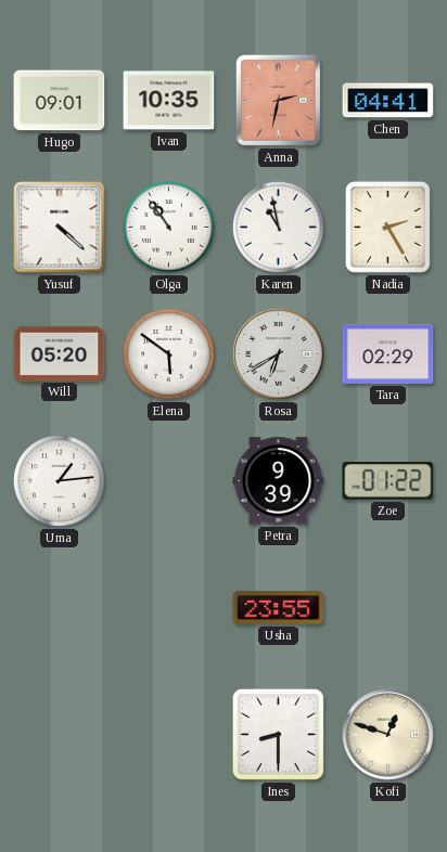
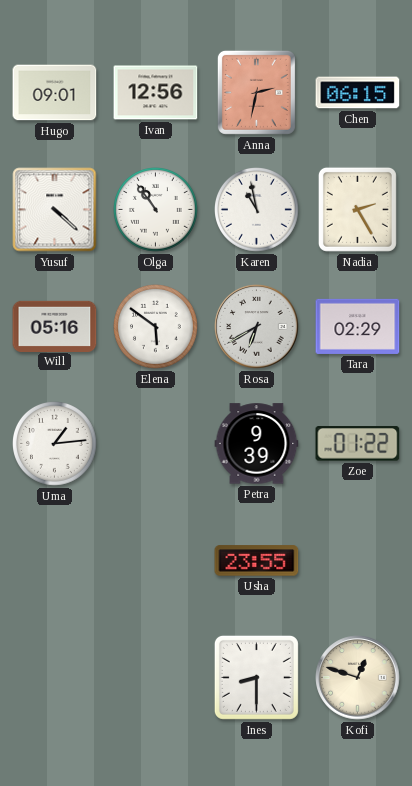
Ivan: 10:35 -> 12:56 (156, 93)
Chen: 04:41 -> 06:15 (358, 93)
Will: 05:20 -> 05:16 (55, 326)
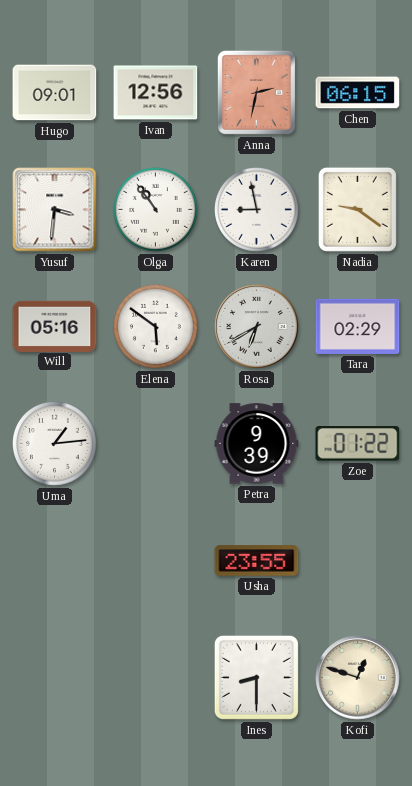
Yusuf: 4:22 -> 3:31 (55, 210)
Karen: 10:58 -> 8:58 (257, 210)
Nadia: 2:25 -> 9:21 (357, 209)
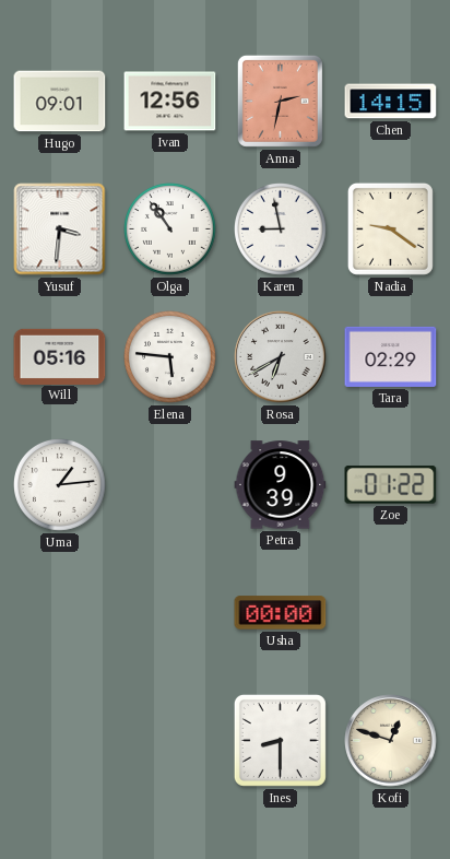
Chen: 06:15 -> 14:15 (391, 102)
Elena: 5:51 -> 5:46 (170, 357)
Usha: 23:55 -> 00:00 (281, 613)
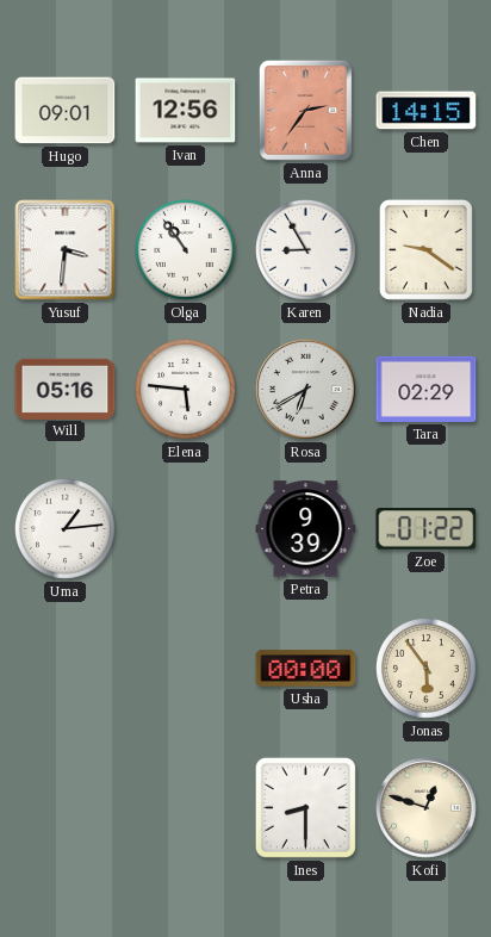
Anna: 2:32 -> 2:36 (305, 110)
Karen: 8:58 -> 8:55 (306, 250)
Jonas: none -> 5:54 (427, 669)
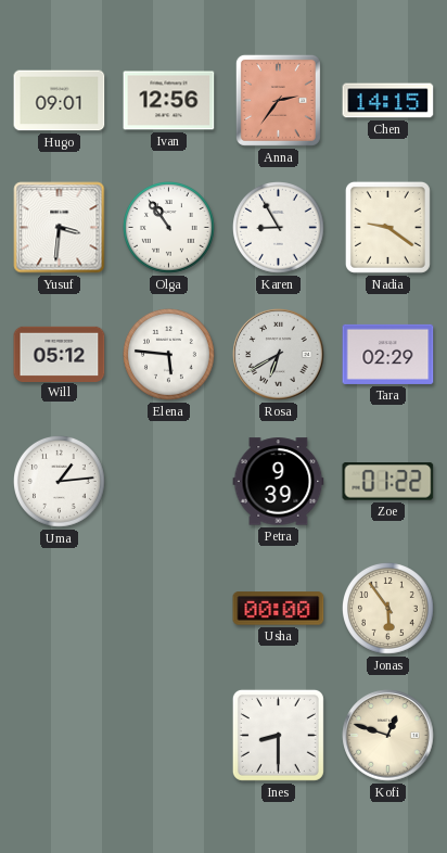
Will: 05:16 -> 05:12 (60, 354)
